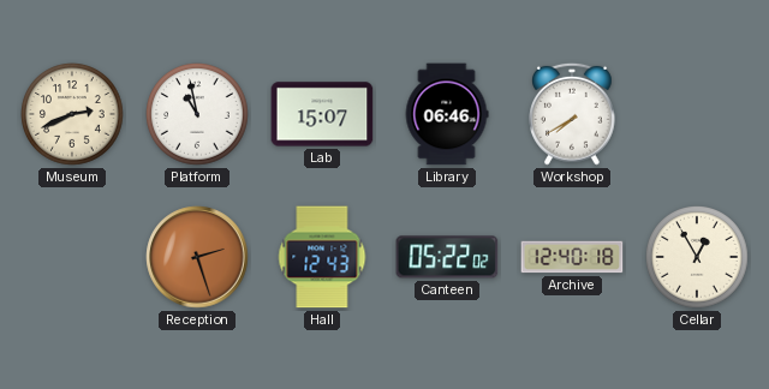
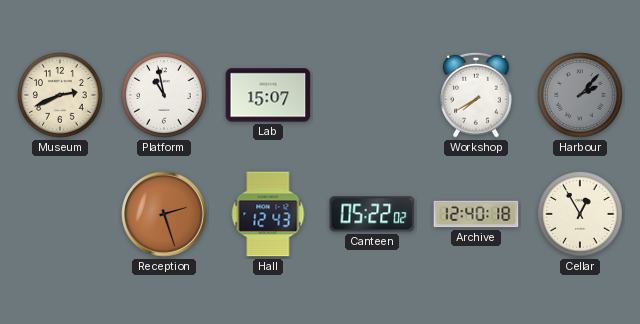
Library: 06:46 -> none (447, 114)
Harbour: none -> 2:07 (580, 95)
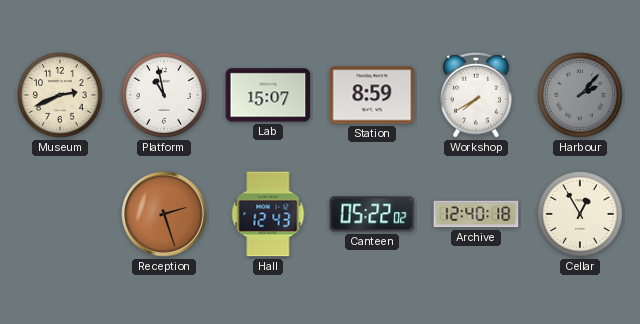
Station: none -> 8:59 (372, 95)
